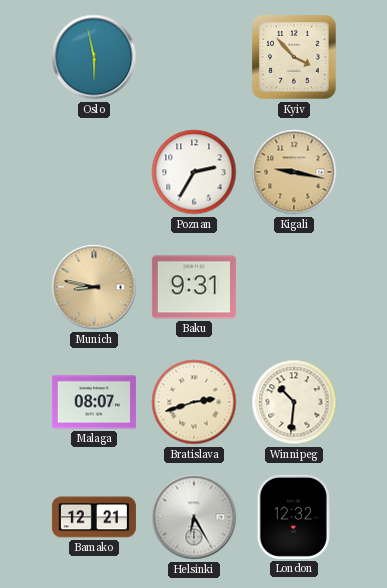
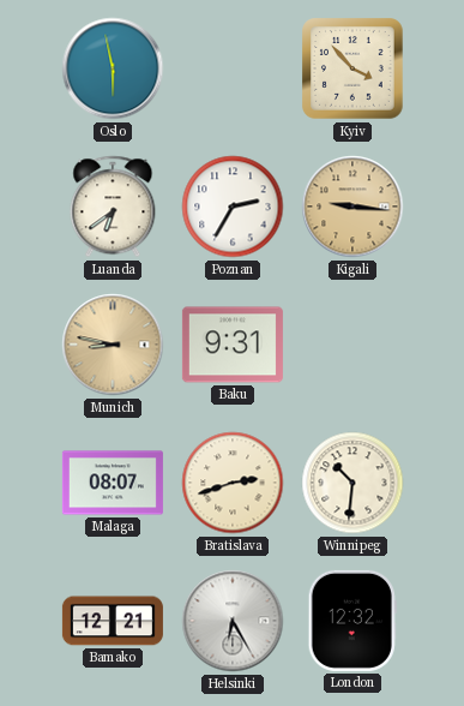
Luanda: none -> 6:39 (113, 207)
Kigali: 9:17 -> 9:16 (352, 207)
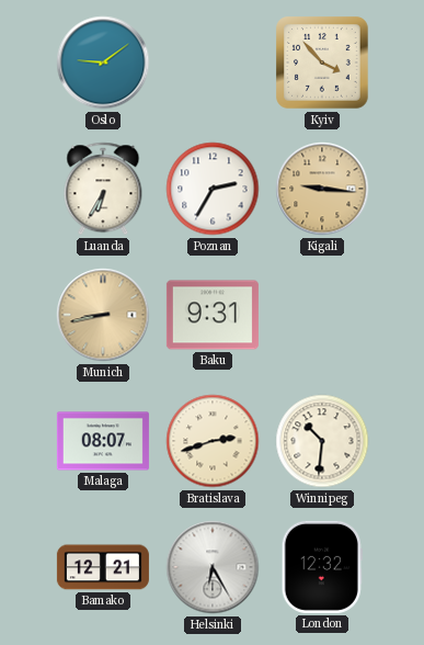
Oslo: 5:58 -> 9:09 (103, 63)
Luanda: 6:39 -> 6:35 (103, 189)
Munich: 8:47 -> 8:43 (103, 315)
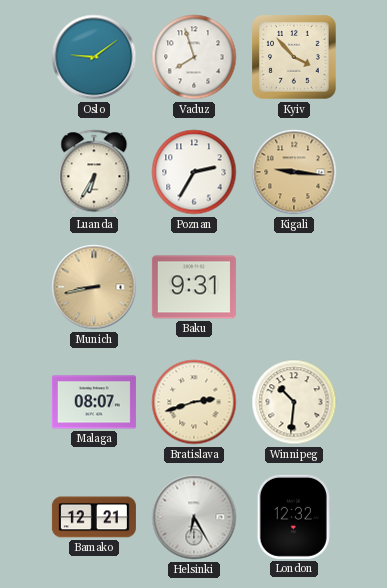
Vaduz: none -> 7:57 (194, 57)
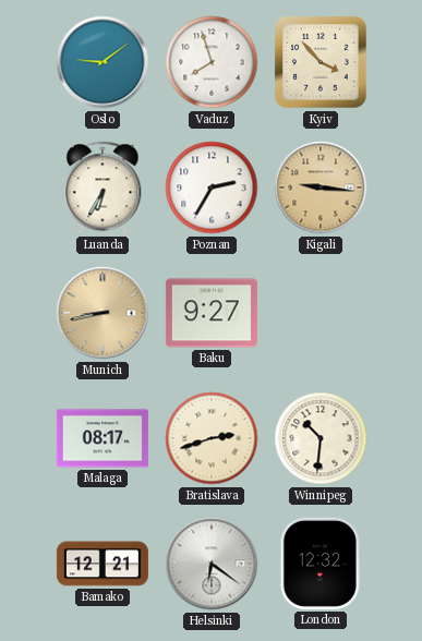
Baku: 9:31 -> 9:27 (212, 313)
Malaga: 08:07 -> 08:17 (103, 438)
Helsinki: 6:25 -> 6:21 (212, 564)
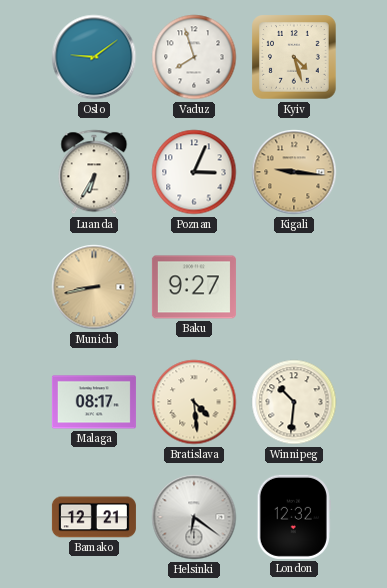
Kyiv: 3:53 -> 4:27 (295, 58)
Poznan: 2:35 -> 3:04 (194, 172)
Bratislava: 2:42 -> 4:29 (194, 402)
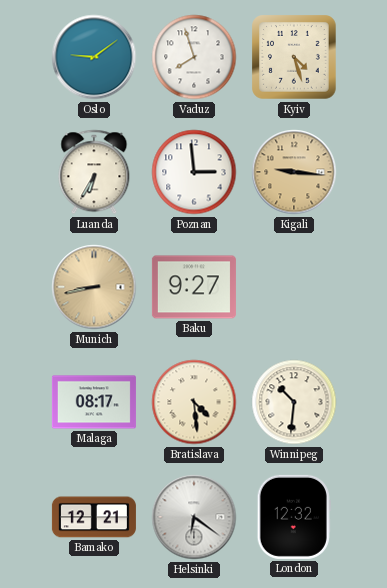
Poznan: 3:04 -> 2:59 (194, 172)
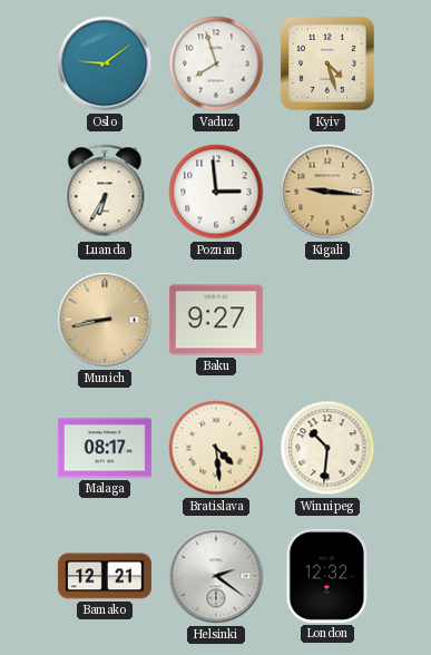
Helsinki: 6:21 -> 2:21 (216, 576)
